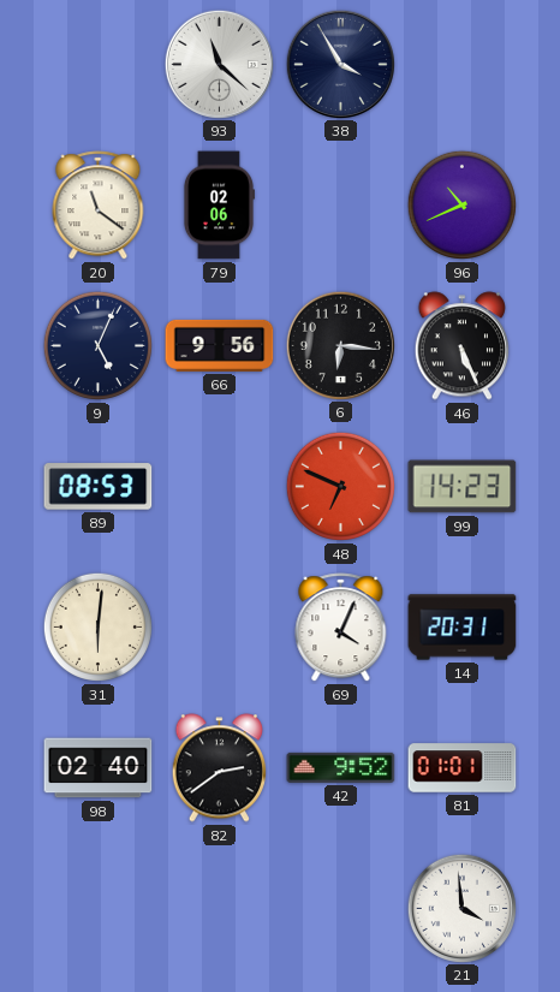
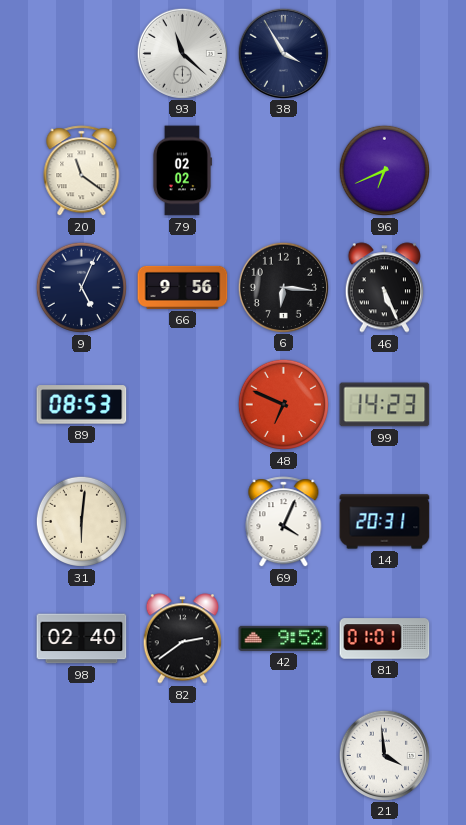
79: 02:06 -> 02:02 (182, 171)
96: 10:41 -> 6:41 (384, 170)
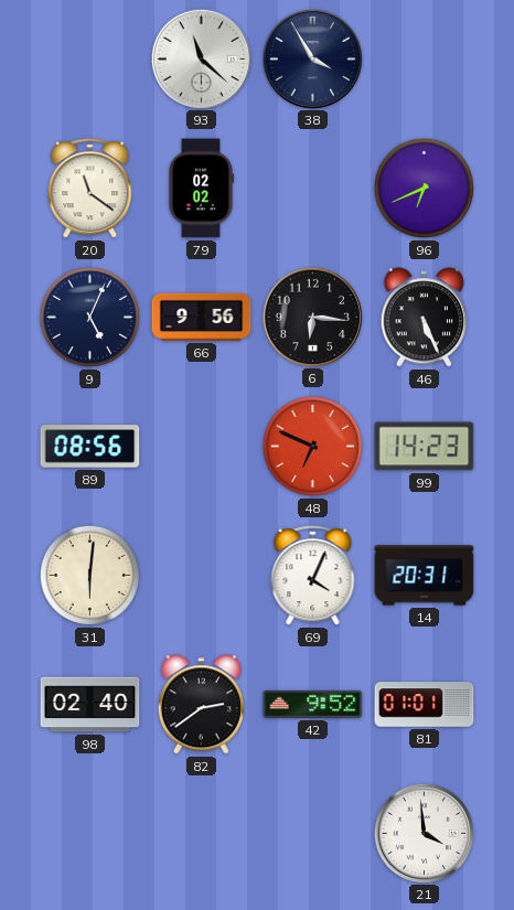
89: 08:53 -> 08:56 (90, 447)
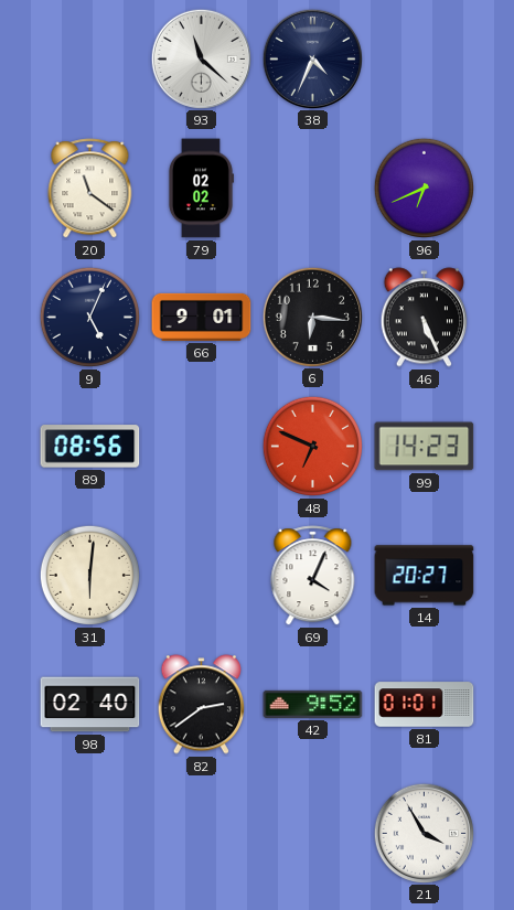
38: 3:55 -> 4:34 (312, 58)
66: 9:56 -> 9:01 (202, 317)
14: 20:31 -> 20:27 (425, 576)
21: 3:59 -> 3:55 (424, 833)
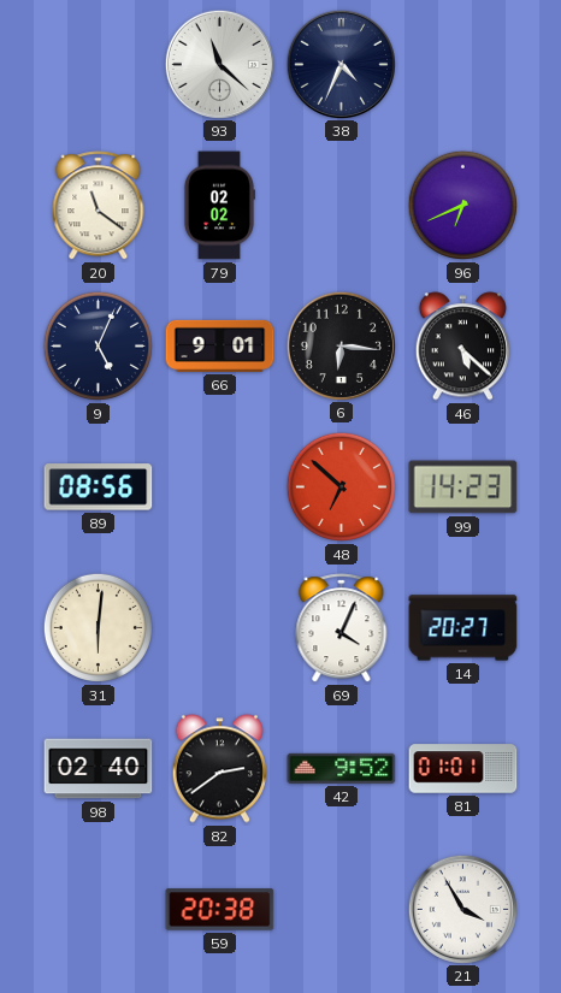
46: 5:26 -> 5:22 (462, 347)
48: 6:49 -> 6:52 (341, 486)
59: none -> 20:38 (220, 910)
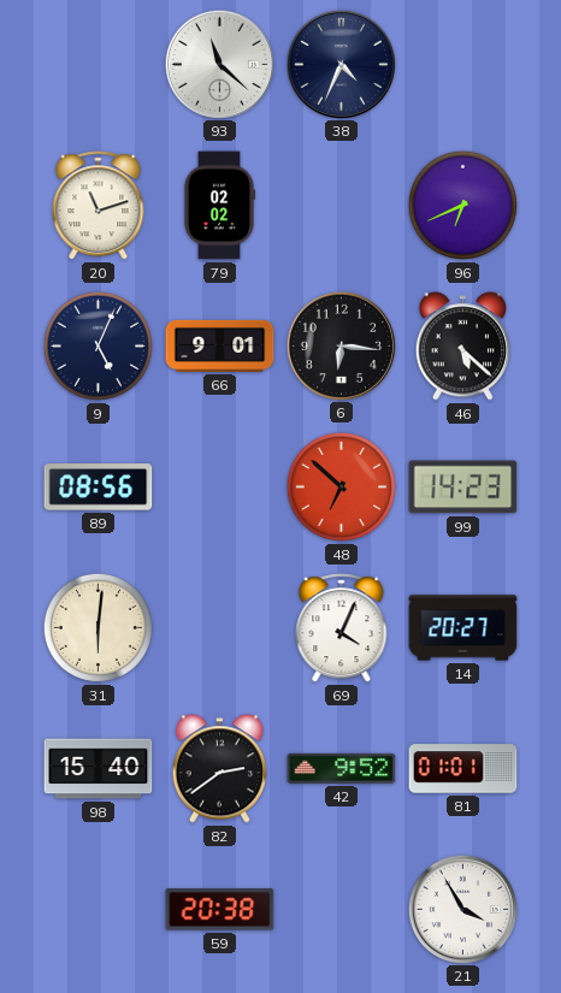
20: 11:21 -> 11:12 (99, 206)
98: 02:40 -> 15:40 (99, 769)
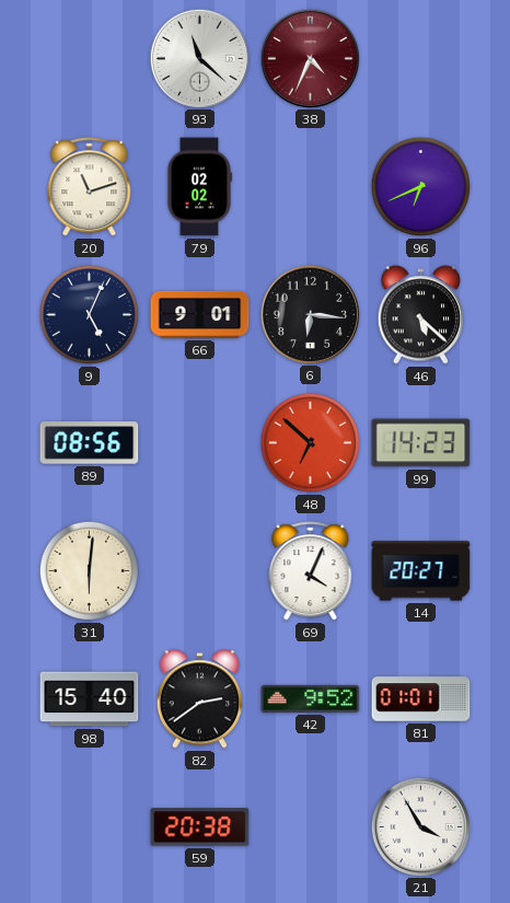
38 dial: navy -> burgundy (310, 58)
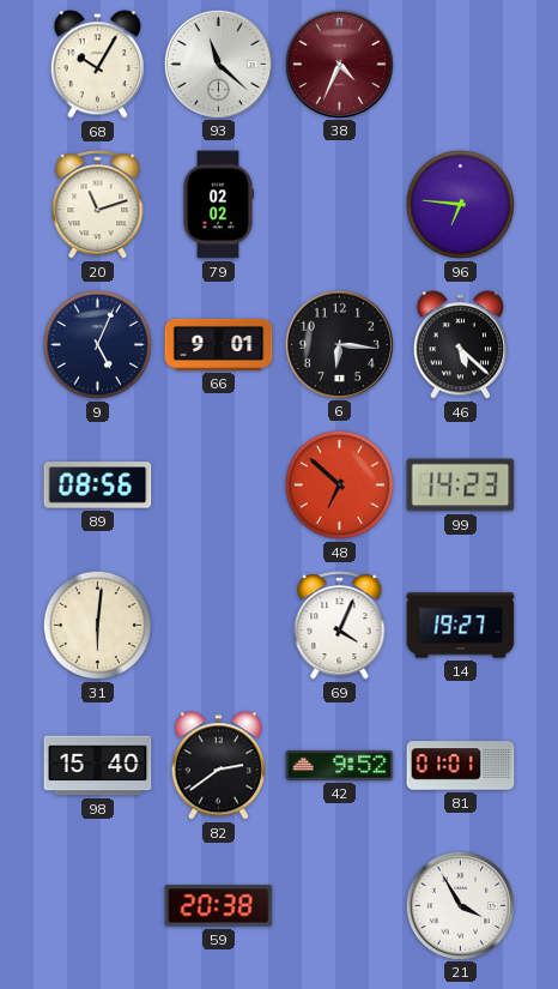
68: none -> 10:05 (97, 65)
96: 6:41 -> 6:46 (460, 204)
14: 20:27 -> 19:27 (461, 626)
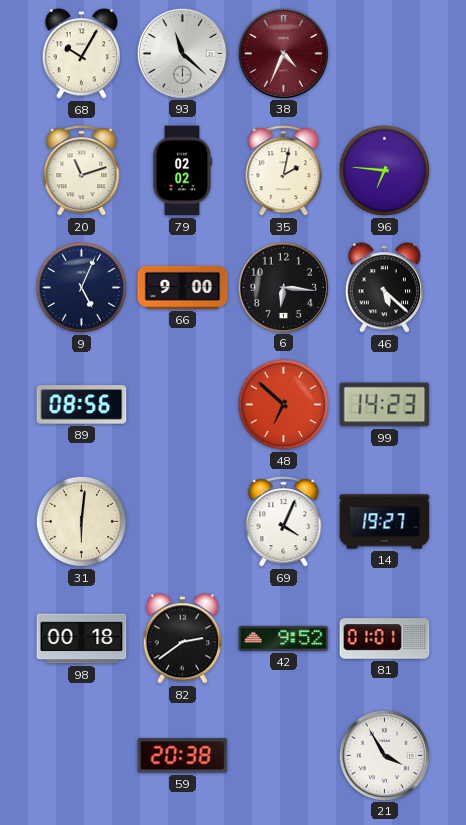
35: none -> 2:02 (284, 171)
66: 9:01 -> 9:00 (183, 287)
98: 15:40 -> 00:18 (82, 639)
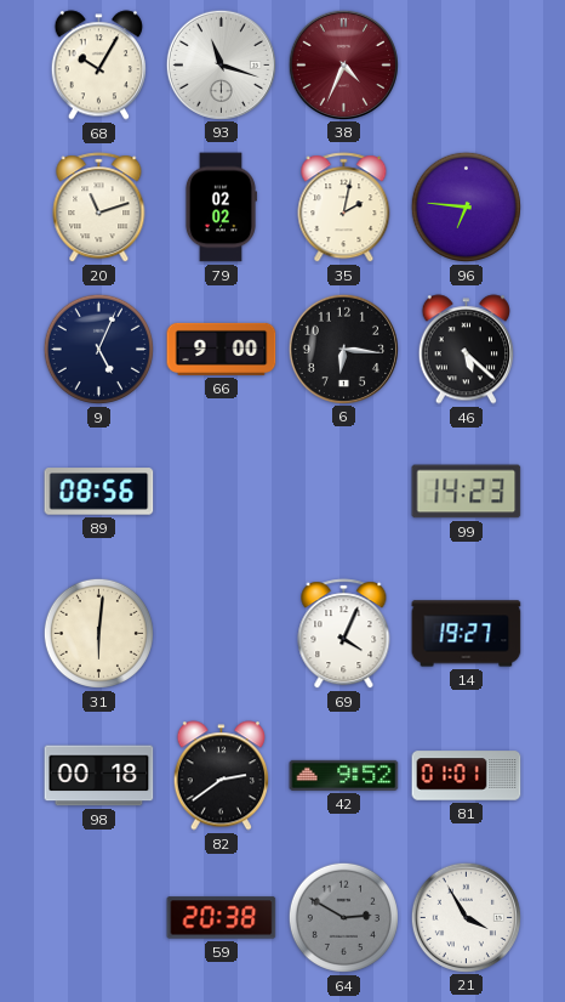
93: 11:22 -> 11:18 (221, 64)
48: 6:52 -> none (283, 404)
64: none -> 2:50 (343, 917)
